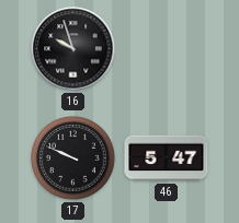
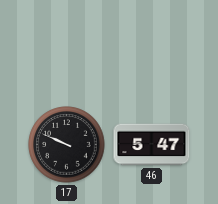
16: 9:57 -> none (73, 49)
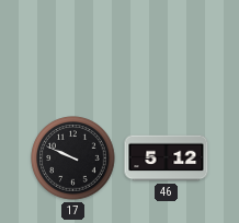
46: 5:47 -> 5:12 (167, 159)
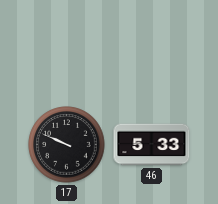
46: 5:12 -> 5:33 (152, 145)
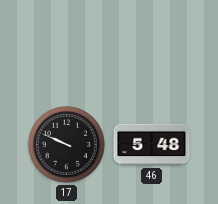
46: 5:33 -> 5:48 (152, 145)
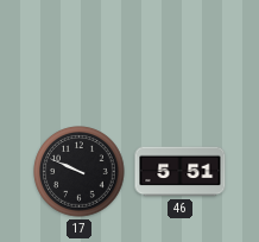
46: 5:48 -> 5:51 (181, 172)
